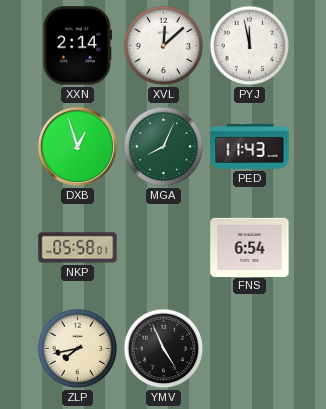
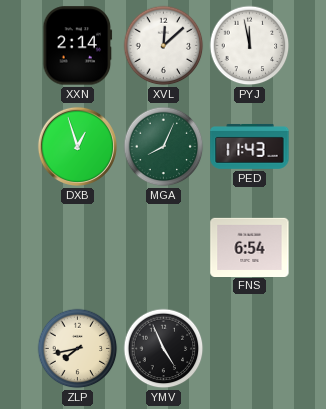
NKP: 05:58 -> none (78, 248)
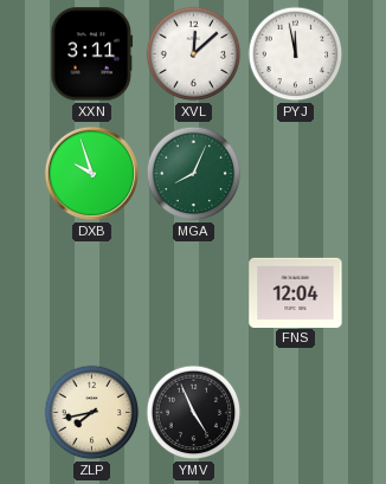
XXN: 2:14 -> 3:11 (92, 54)
DXB: 12:57 -> 9:57 (91, 173)
PED: 11:43 -> none (250, 146)
FNS: 6:54 -> 12:04 (296, 292)
